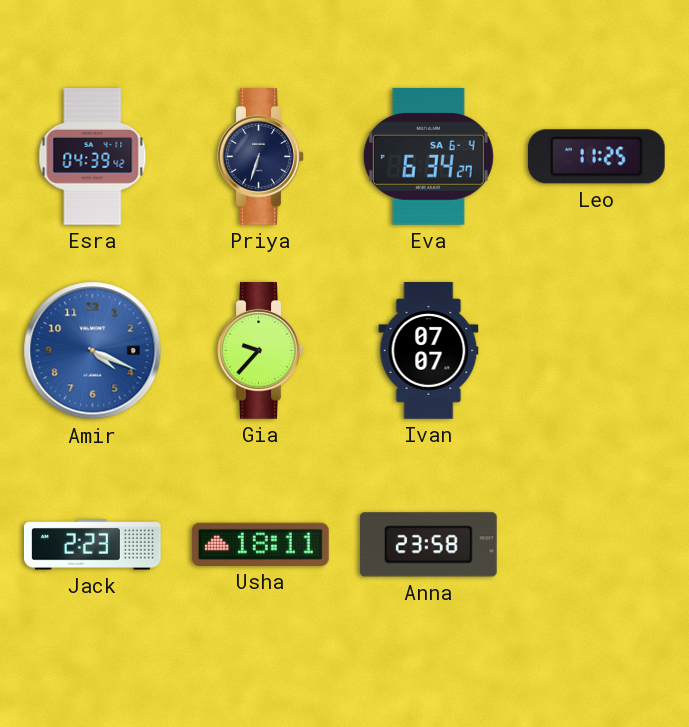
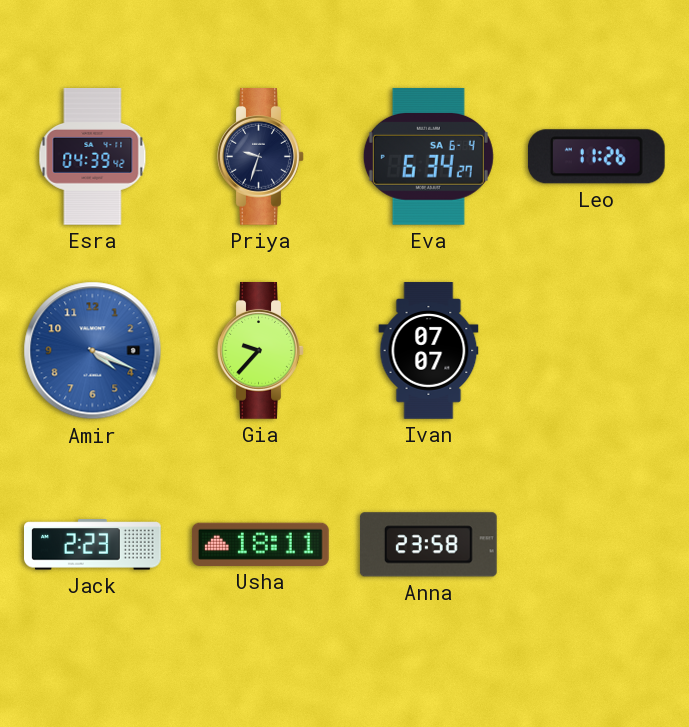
Priya: 6:33 -> 9:33 (261, 157)
Leo: 11:25 -> 11:26 (596, 157)
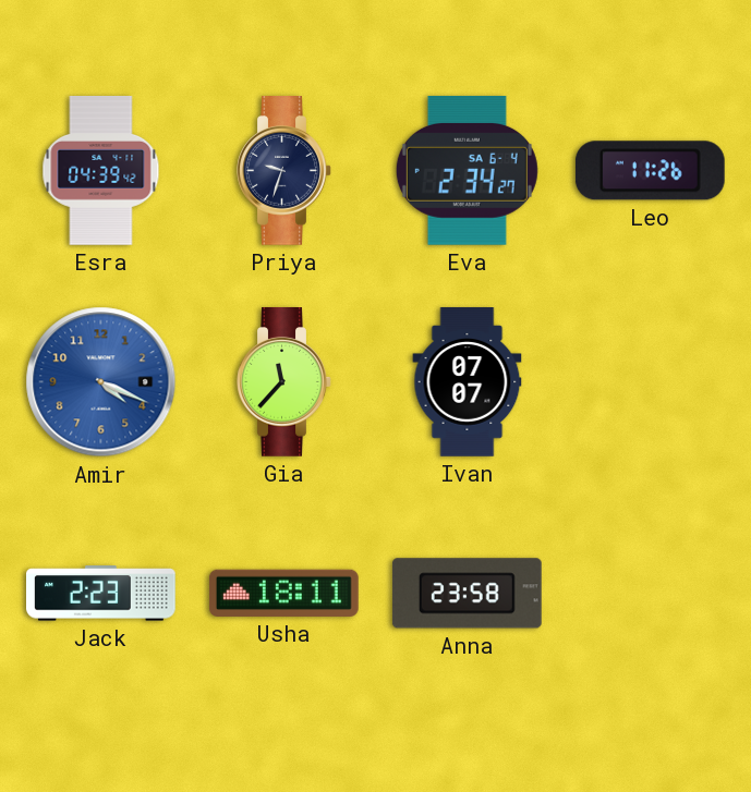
Eva: 6:34 -> 2:34 (467, 170)
Gia: 9:37 -> 11:37 (284, 382)
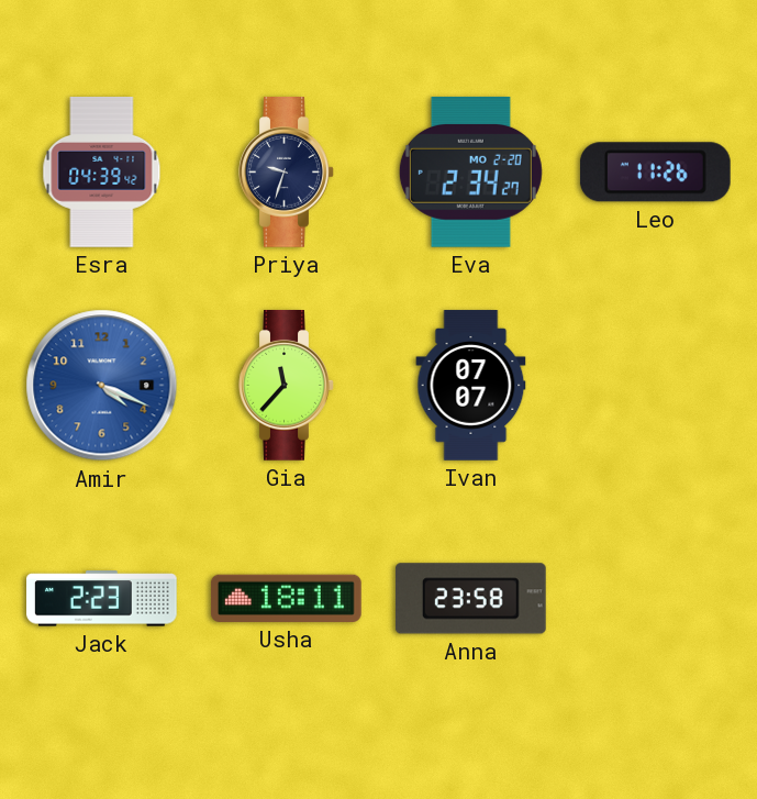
Eva date: SA 6-4 -> MO 2-20 (470, 171)
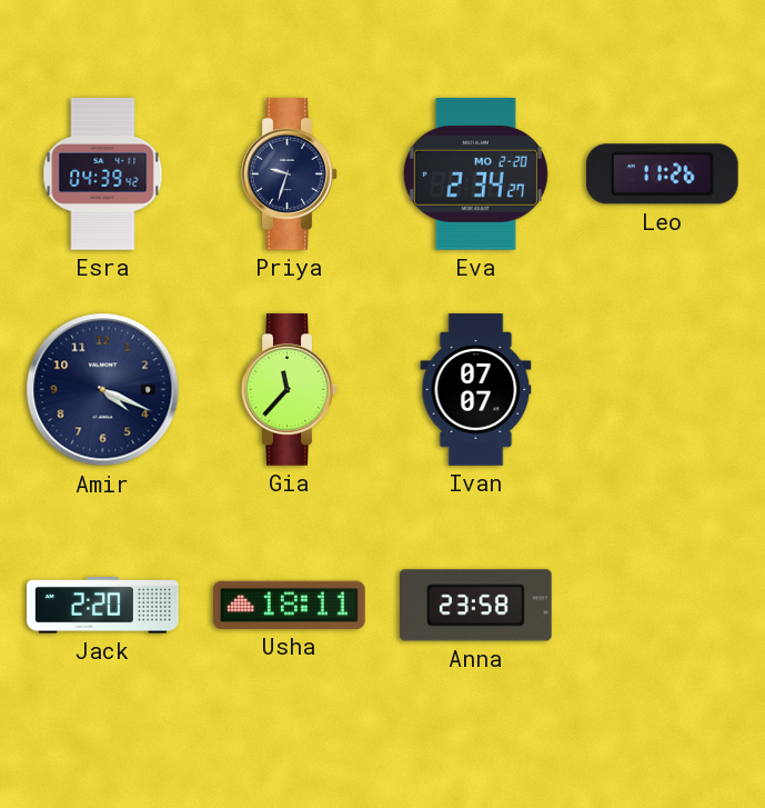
Amir dial: blue -> navy (103, 390)
Jack: 2:23 -> 2:20 (103, 606)
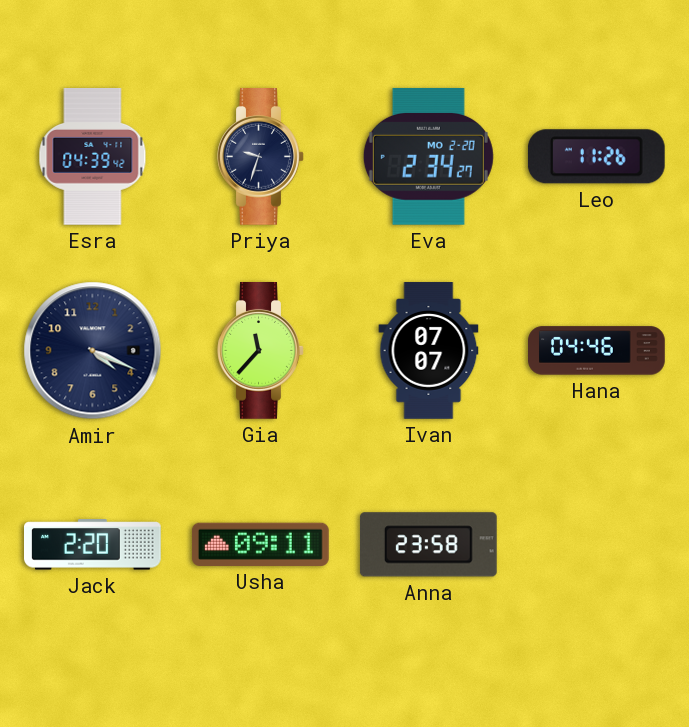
Hana: none -> 04:46 (597, 351)
Usha: 18:11 -> 09:11 (260, 544)
